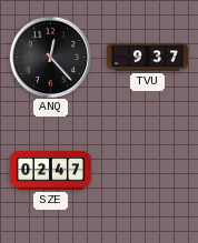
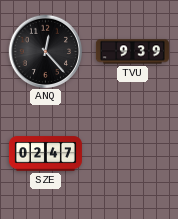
TVU: 9:37 -> 9:39 (132, 52)
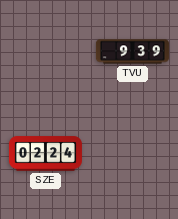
ANQ: 12:23 -> none (45, 51)
SZE: 02:47 -> 02:24 (45, 154)
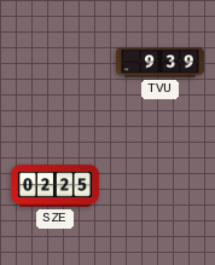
SZE: 02:24 -> 02:25 (54, 186)
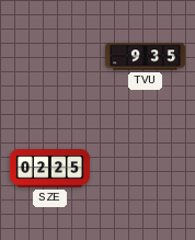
TVU: 9:39 -> 9:35 (145, 57)
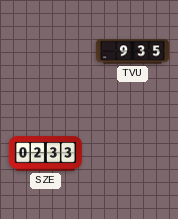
SZE: 02:25 -> 02:33 (45, 154)
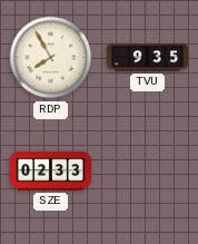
RDP: none -> 7:55 (51, 58)
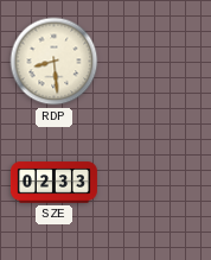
RDP: 7:55 -> 8:29 (55, 62)
TVU: 9:35 -> none (147, 58)
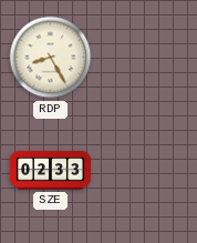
RDP: 8:29 -> 8:25 (51, 58)
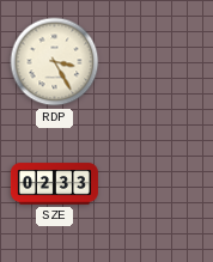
RDP: 8:25 -> 3:25 (55, 62)
